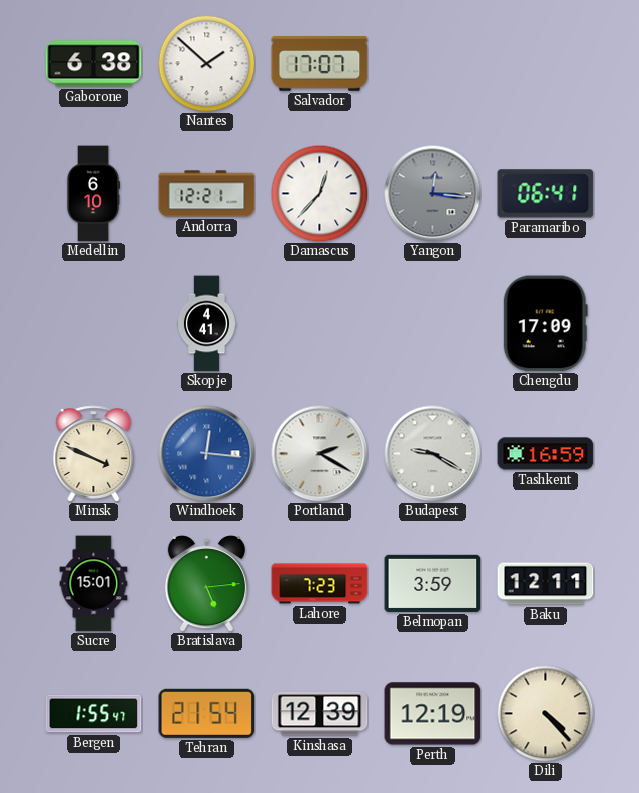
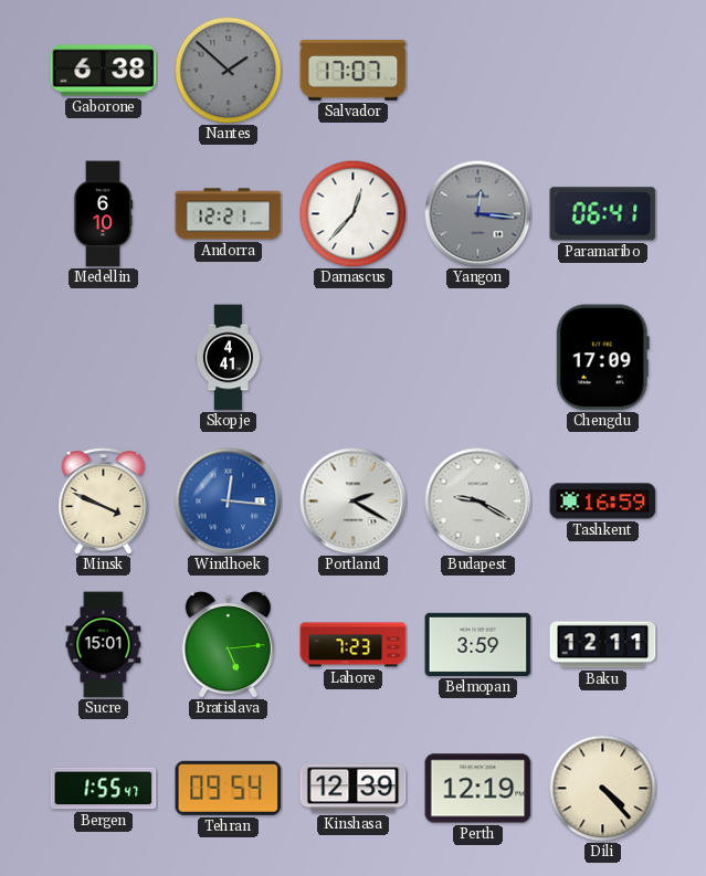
Nantes dial: white -> grey (228, 70)
Tehran: 21:54 -> 09:54 (229, 788)
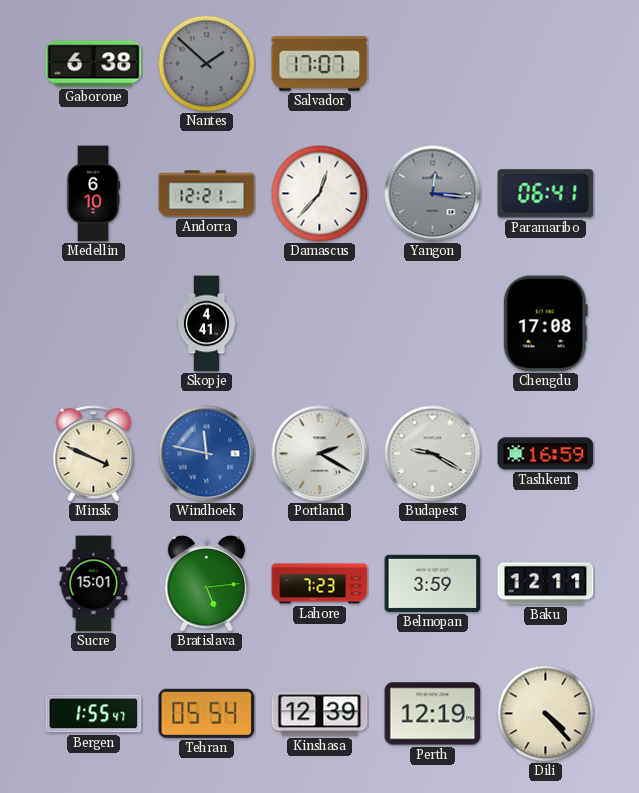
Chengdu: 17:09 -> 17:08 (545, 324)
Windhoek: 12:16 -> 11:47 (207, 454)
Tehran: 09:54 -> 05:54 (207, 713)
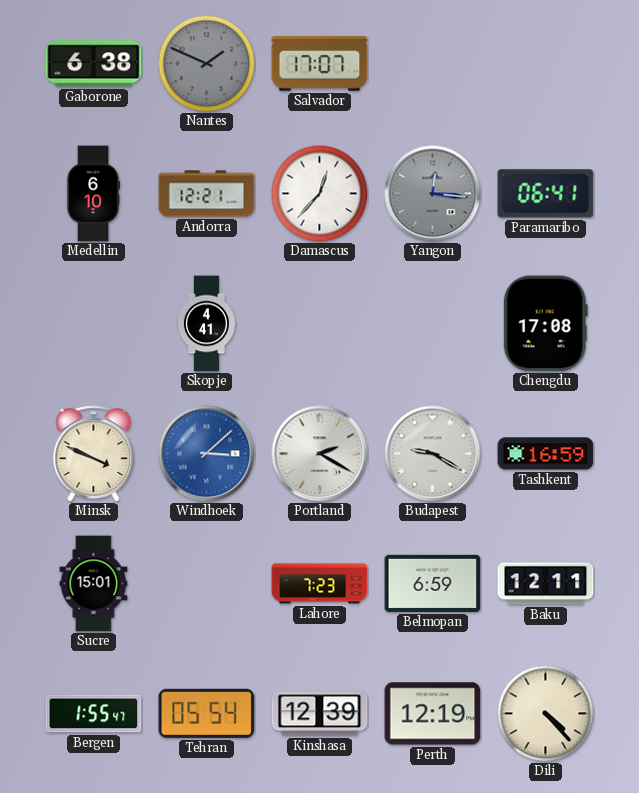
Nantes: 1:52 -> 1:49 (206, 63)
Windhoek: 11:47 -> 3:08 (207, 454)
Bratislava: 5:14 -> none (206, 584)
Belmopan: 3:59 -> 6:59 (433, 583)
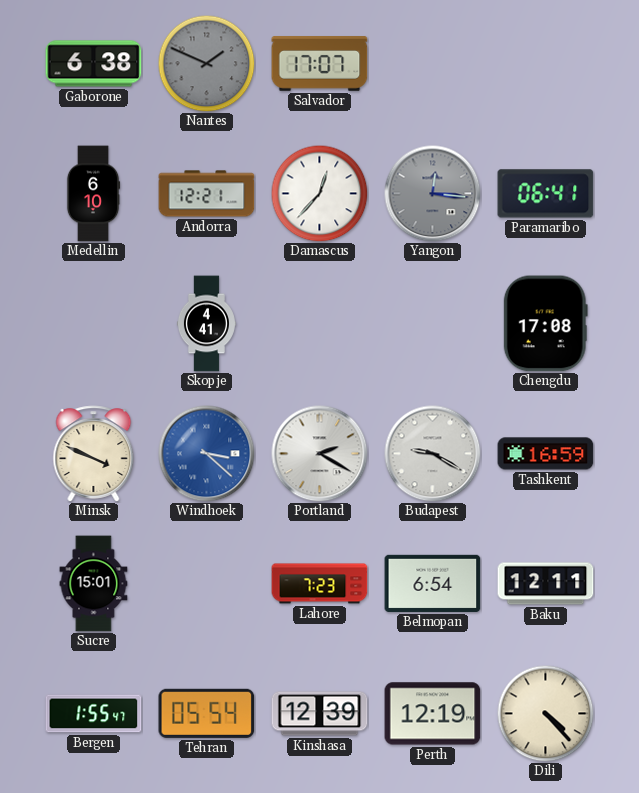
Windhoek: 3:08 -> 3:22 (207, 454)
Belmopan: 6:59 -> 6:54 (433, 583)
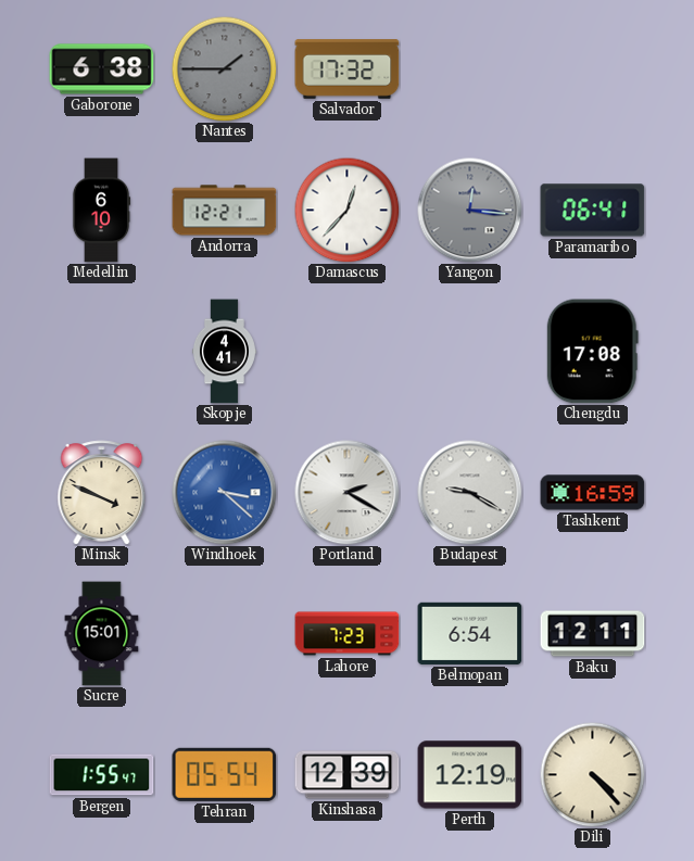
Nantes: 1:49 -> 1:45 (224, 68)
Salvador: 17:07 -> 17:32 (348, 69)
